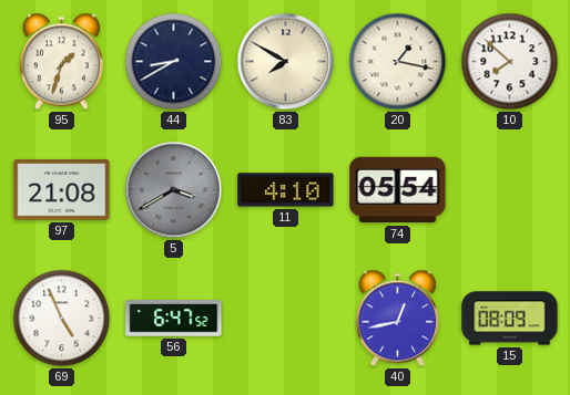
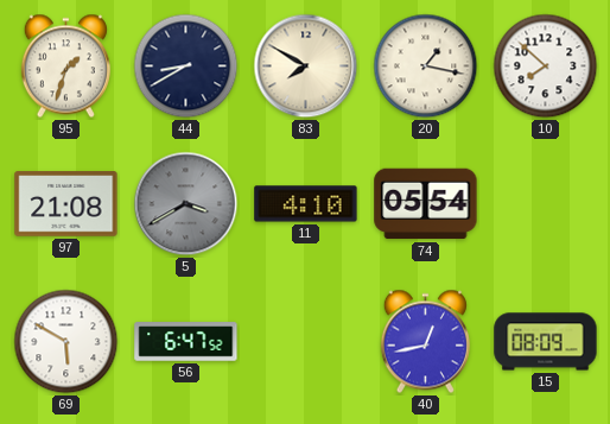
69: 4:56 -> 5:50 (66, 342)
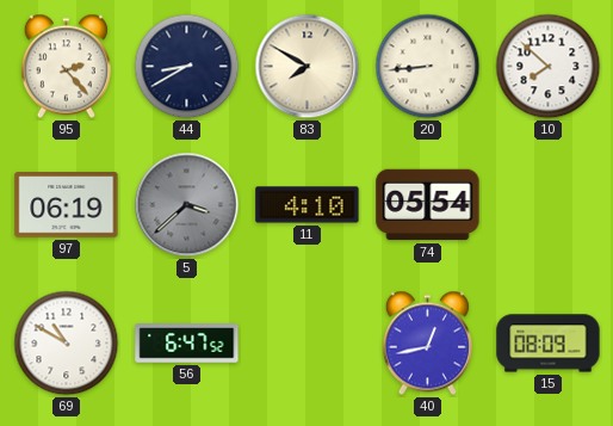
95: 1:33 -> 2:23 (66, 67)
20: 1:17 -> 8:44 (428, 67)
97: 21:08 -> 06:19 (67, 205)
5: 3:40 -> 3:38 (187, 205)
69: 5:50 -> 10:50 (67, 344)
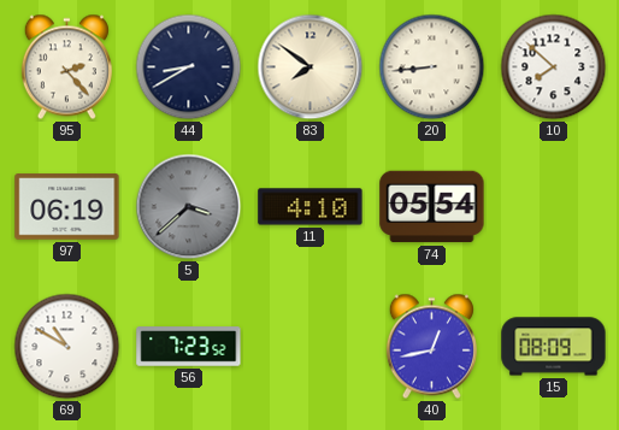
83: 7:50 -> 7:51 (311, 67)
56: 6:47 -> 7:23 (189, 347)
